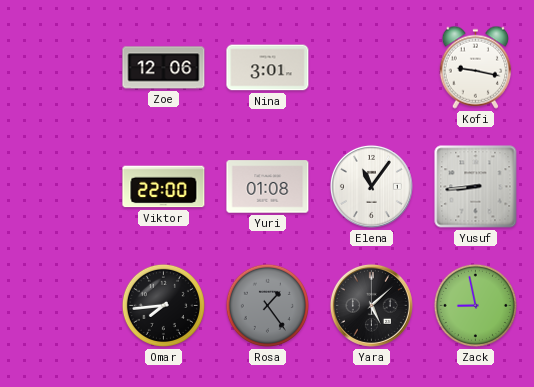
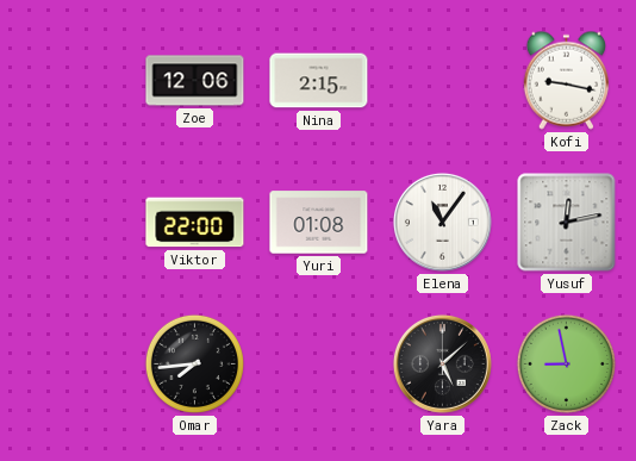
Nina: 3:01 -> 2:15 (319, 81)
Yusuf: 8:44 -> 12:13 (567, 223)
Rosa: 1:24 -> none (267, 305)
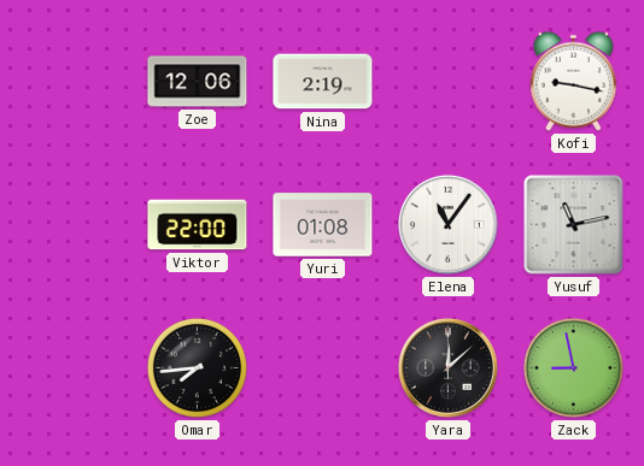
Nina: 2:15 -> 2:19 (323, 82)
Yusuf: 12:13 -> 11:13 (574, 225)
Yara: 5:08 -> 12:08 (447, 367)
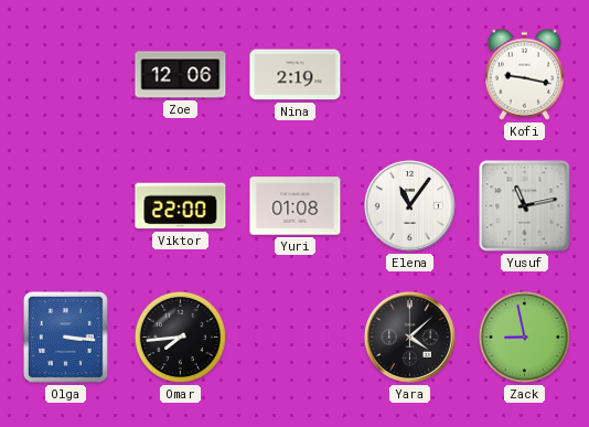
Olga: none -> 3:16 (65, 337)
Yara: 12:08 -> 4:08 (409, 337)
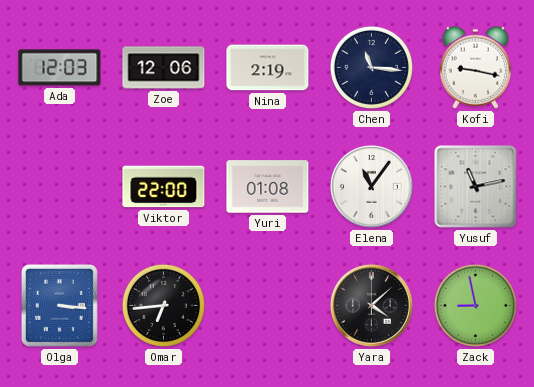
Ada: none -> 12:03 (60, 68)
Chen: none -> 11:16 (371, 67)
Omar: 7:44 -> 6:44 (163, 305)
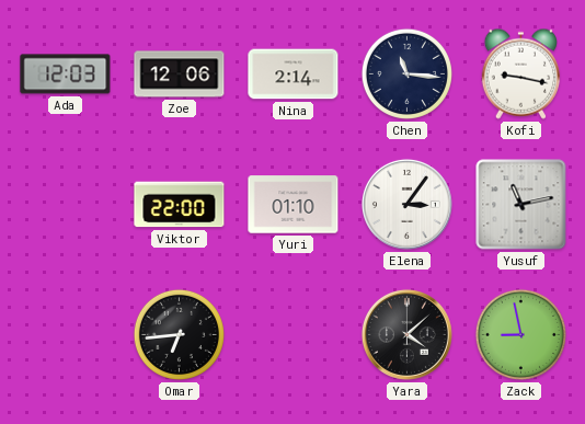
Nina: 2:19 -> 2:14 (294, 75)
Yuri: 01:08 -> 01:10 (294, 205)
Elena: 11:06 -> 3:06 (406, 204)
Olga: 3:16 -> none (59, 305)
